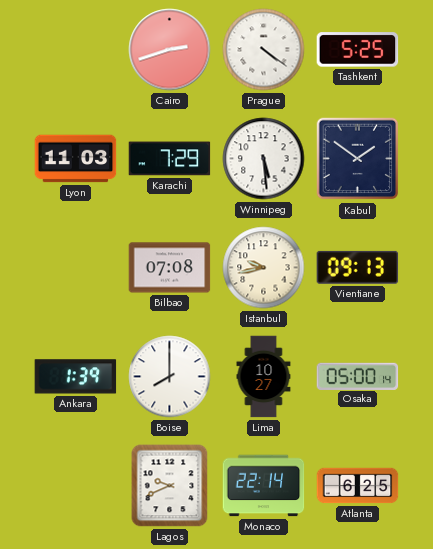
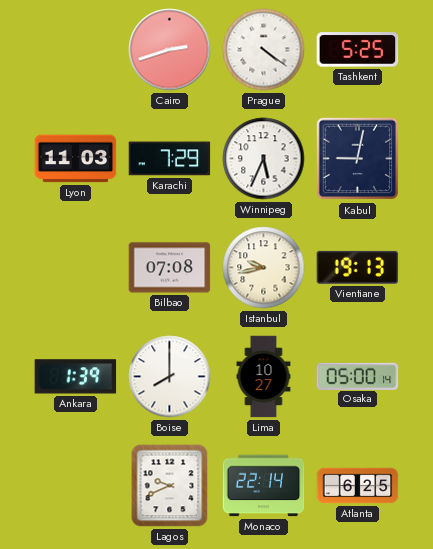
Winnipeg: 5:29 -> 5:34 (264, 159)
Kabul: 1:51 -> 9:02 (358, 159)
Vientiane: 09:13 -> 19:13 (358, 267)
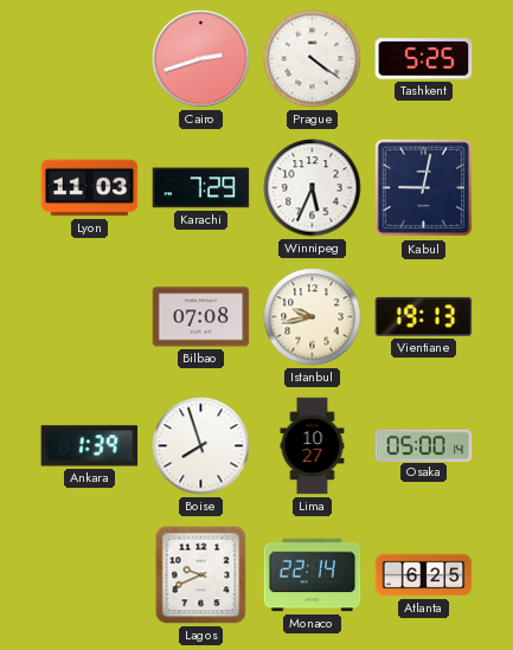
Boise: 8:00 -> 7:57 (201, 446)
